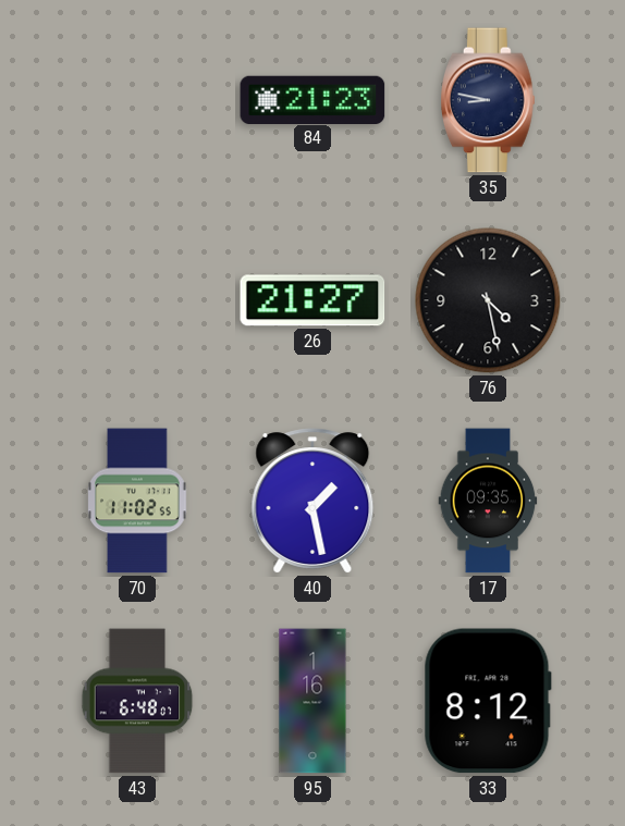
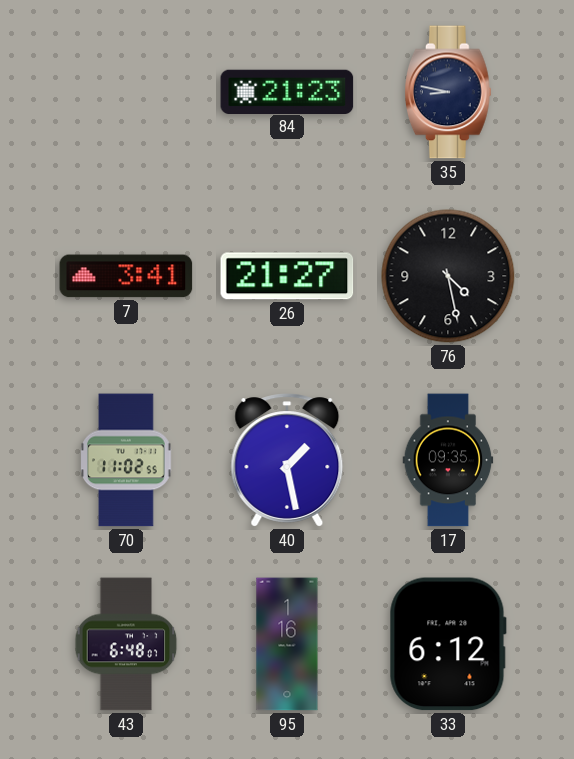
7: none -> 3:41 (126, 276)
33: 8:12 -> 6:12 (448, 644)
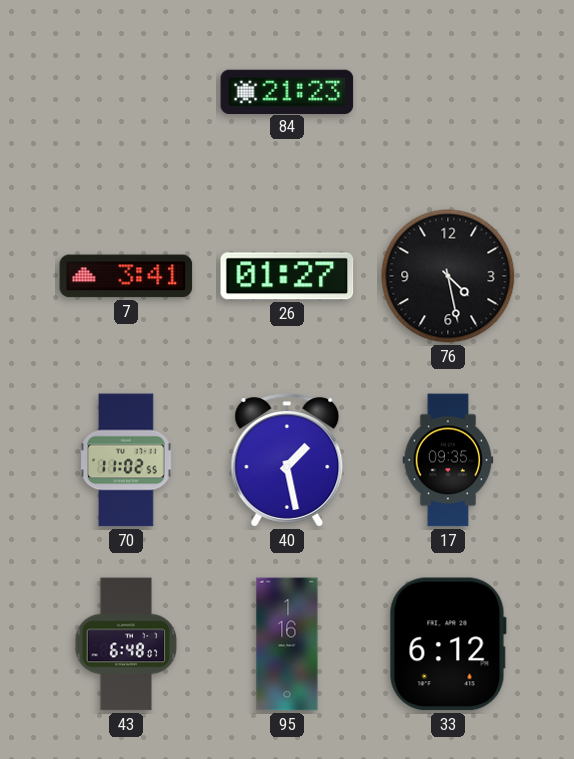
35: 8:47 -> none (449, 92)
26: 21:27 -> 01:27 (287, 276)
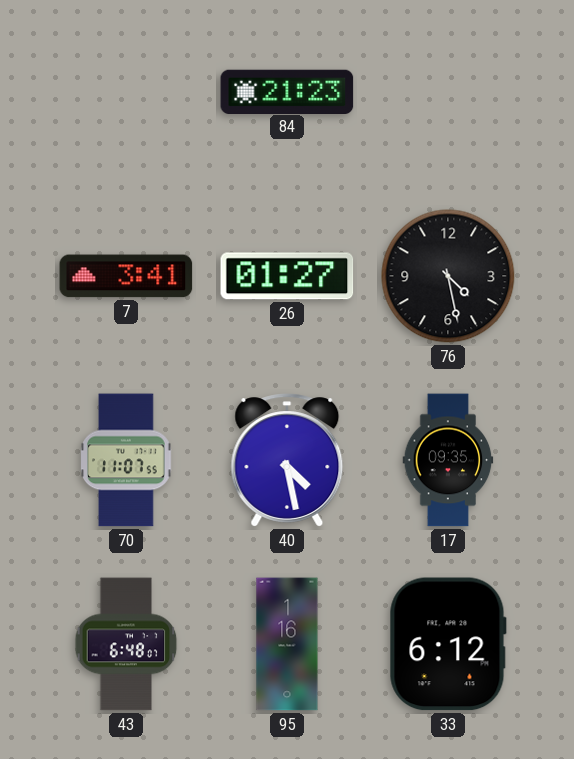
70: 11:02 -> 11:07 (126, 460)
40: 1:28 -> 4:28 (287, 460)
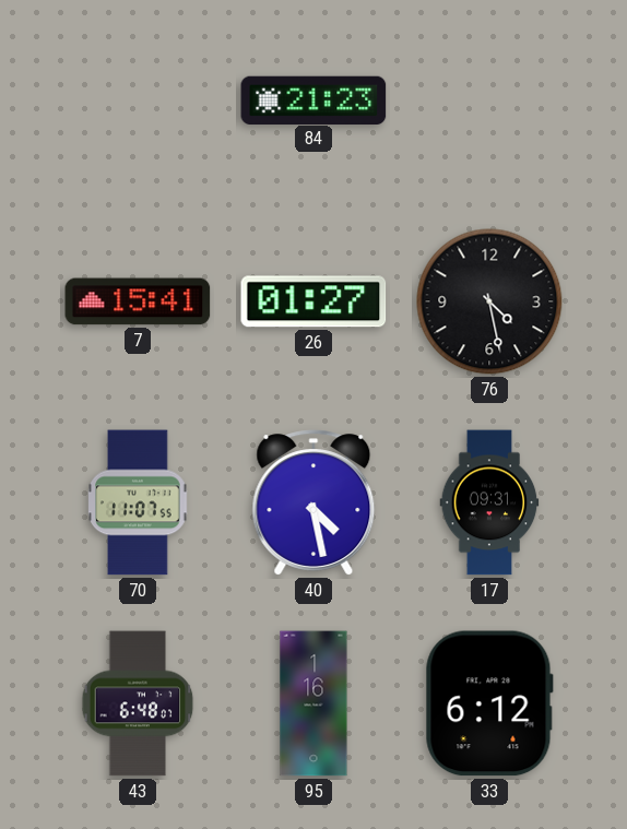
7: 3:41 -> 15:41 (138, 301)
17: 09:35 -> 09:31 (489, 502)
